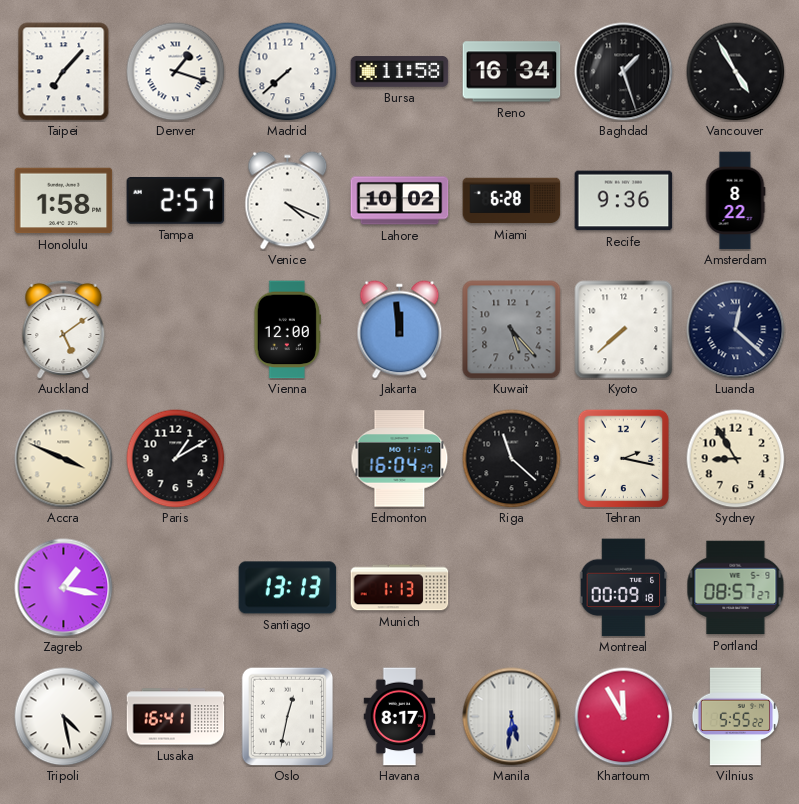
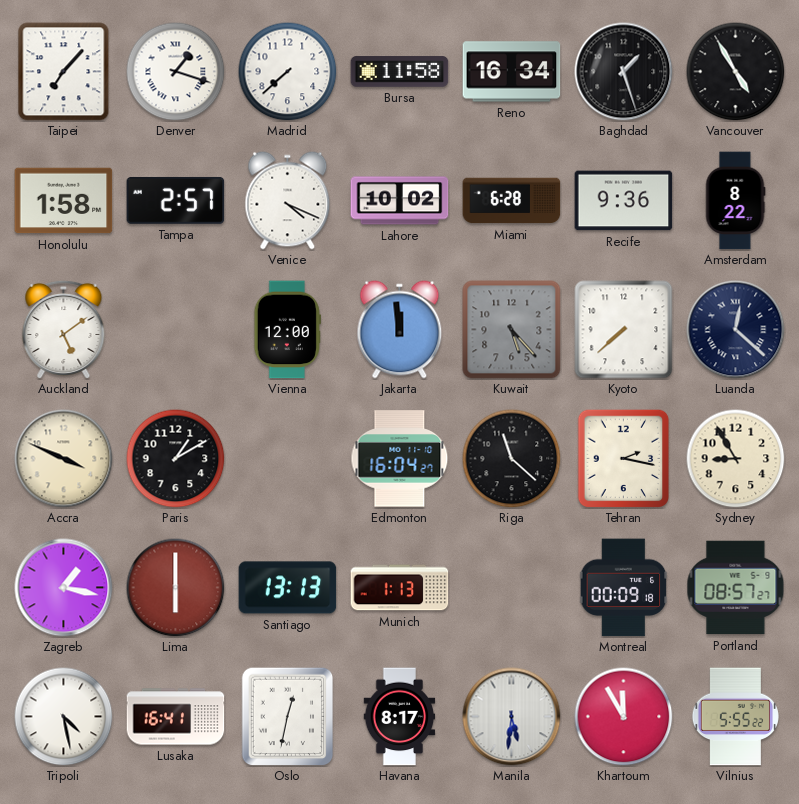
Lima: none -> 6:00 (176, 588)
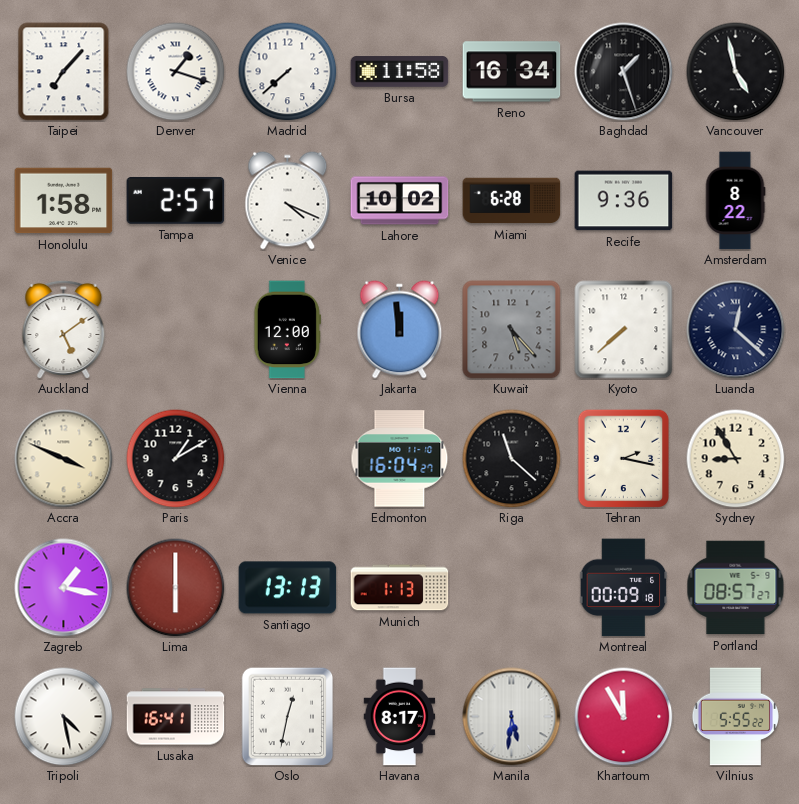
Vancouver: 4:55 -> 4:58 (736, 72)
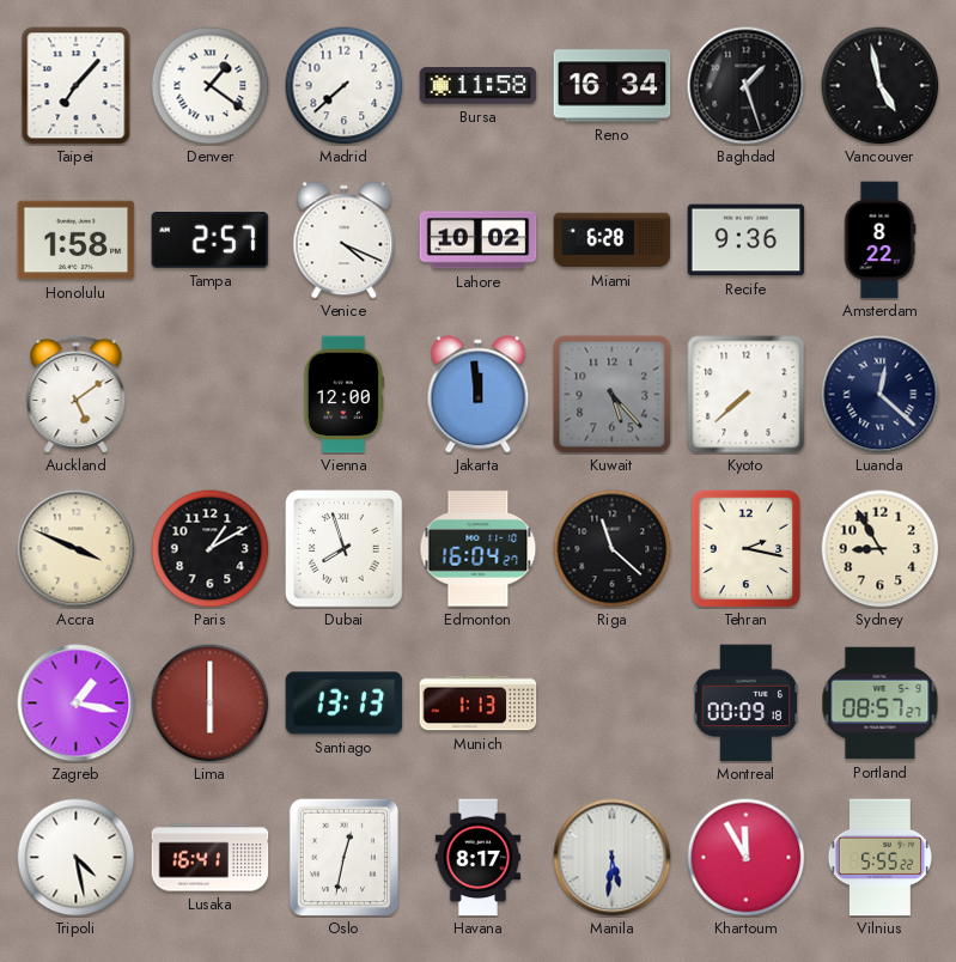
Denver: 1:18 -> 1:21 (211, 86)
Dubai: none -> 7:57 (345, 549)
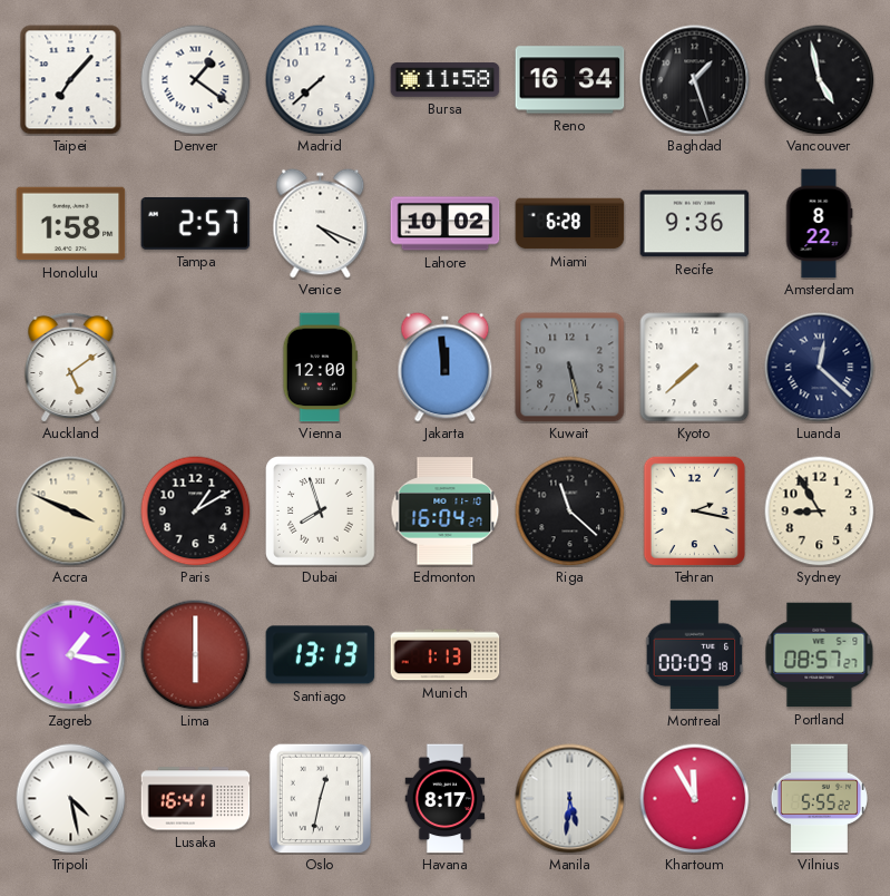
Kuwait: 5:23 -> 5:28 (570, 368)
